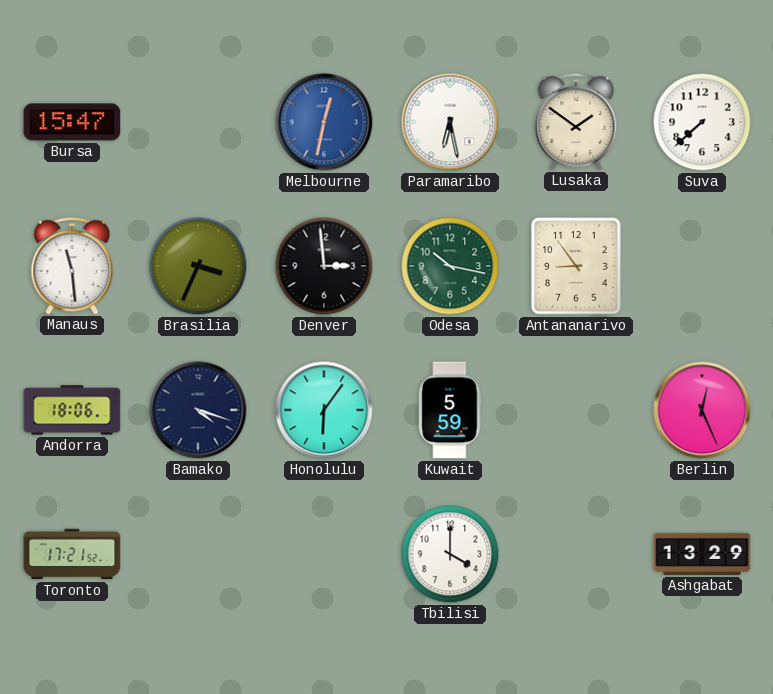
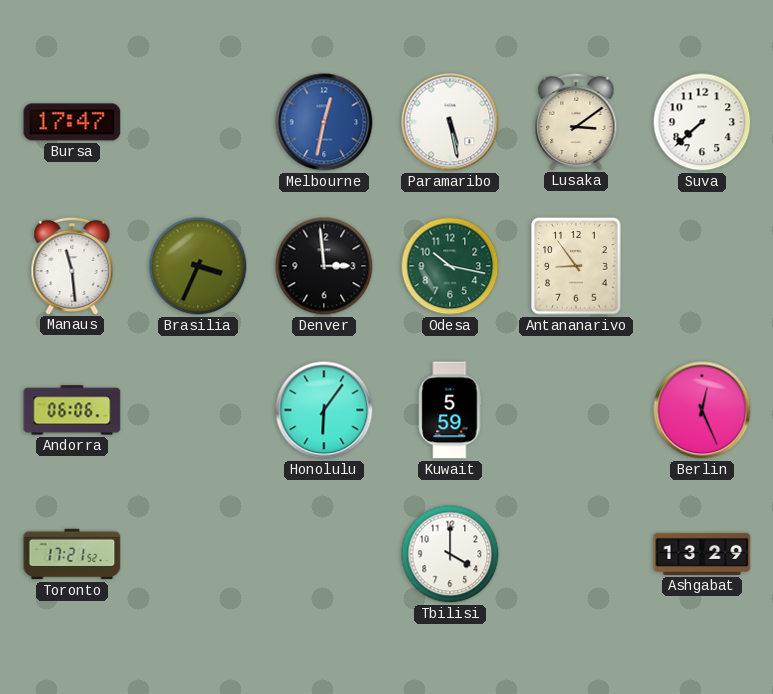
Bursa: 15:47 -> 17:47 (72, 122)
Paramaribo: 6:28 -> 5:28 (450, 122)
Lusaka: 1:51 -> 3:09 (576, 121)
Andorra: 18:06 -> 06:06 (72, 410)
Bamako: 4:18 -> none (198, 410)
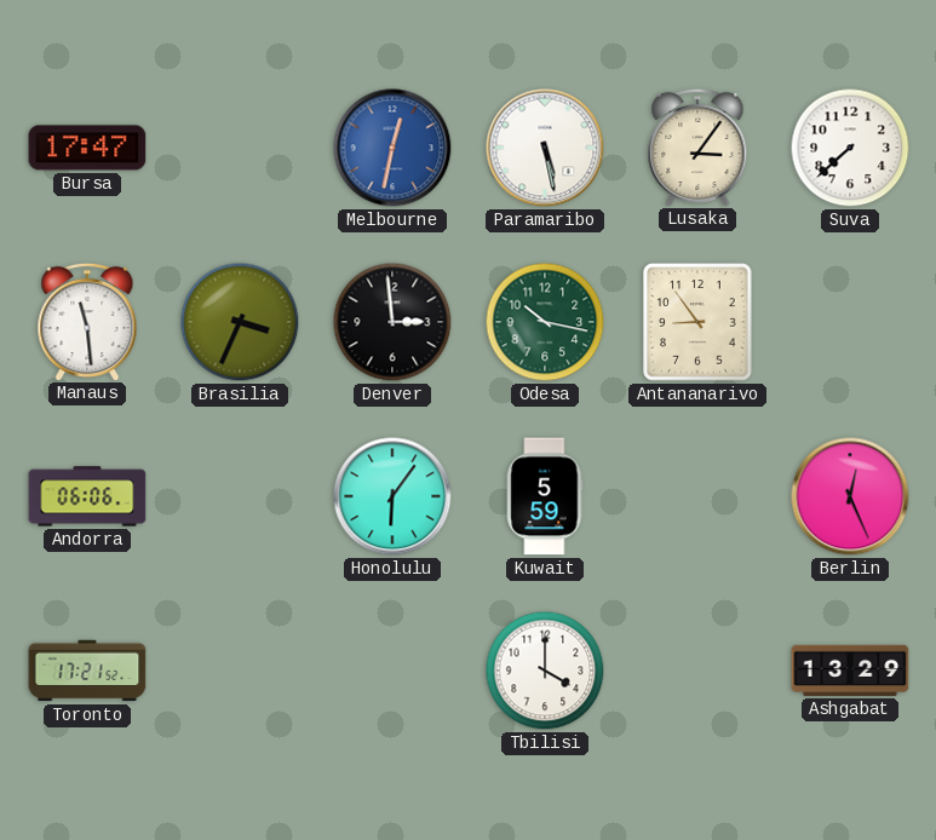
Lusaka: 3:09 -> 3:06 (697, 146)
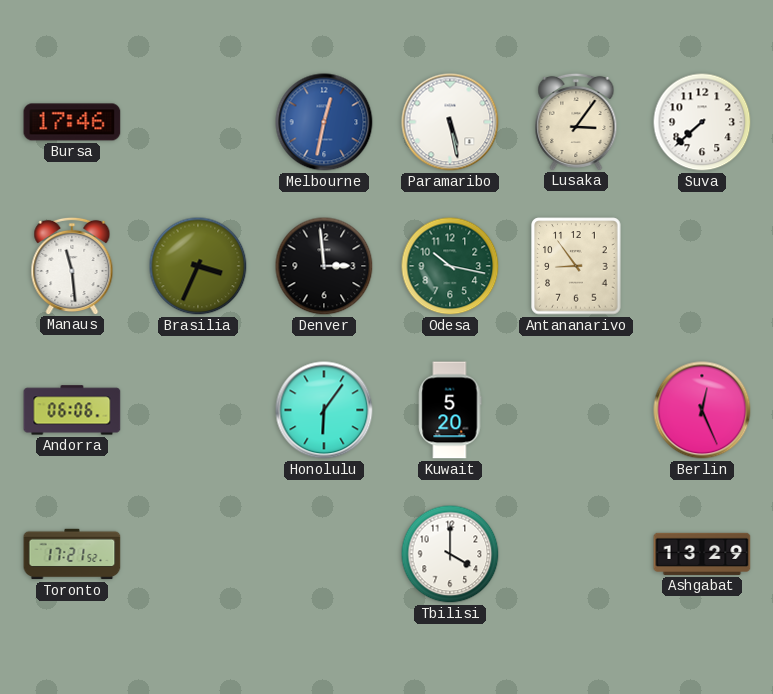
Bursa: 17:47 -> 17:46 (72, 122)
Kuwait: 5:59 -> 5:20 (450, 410)
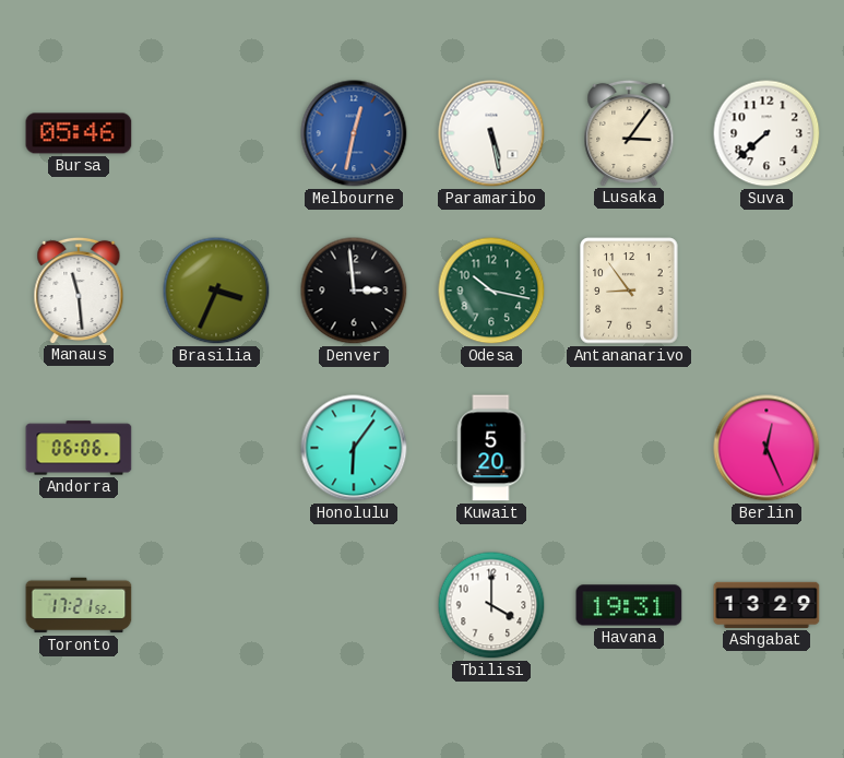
Bursa: 17:46 -> 05:46 (79, 133)
Havana: none -> 19:31 (629, 605)
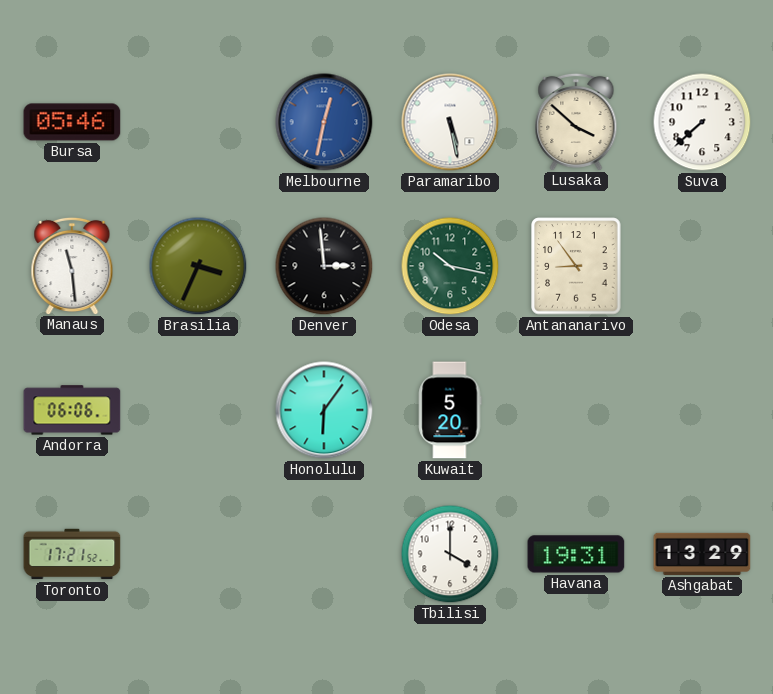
Lusaka: 3:06 -> 3:52 (576, 121)
Berlin: 12:26 -> none (766, 448)
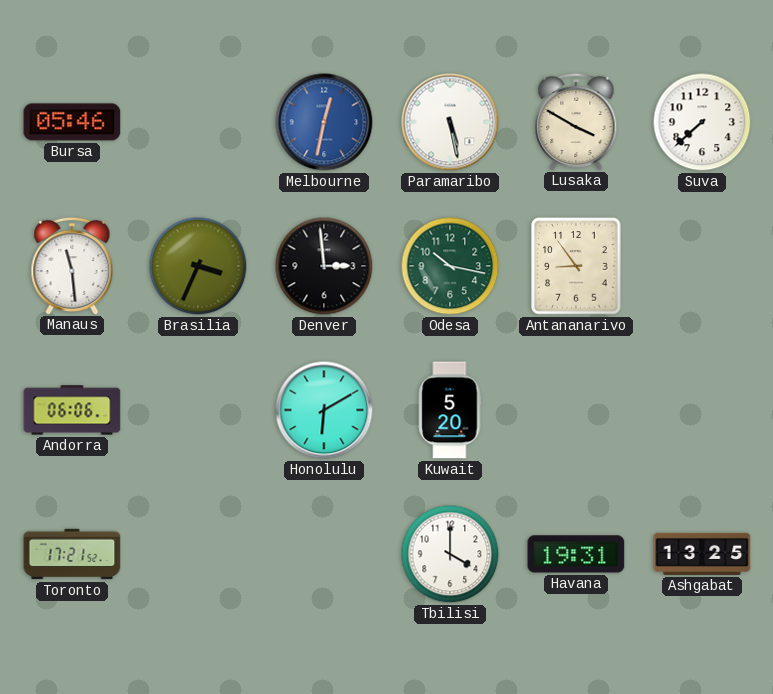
Lusaka: 3:52 -> 3:50 (576, 121)
Honolulu: 6:06 -> 6:10 (324, 410)
Ashgabat: 13:29 -> 13:25 (702, 554)
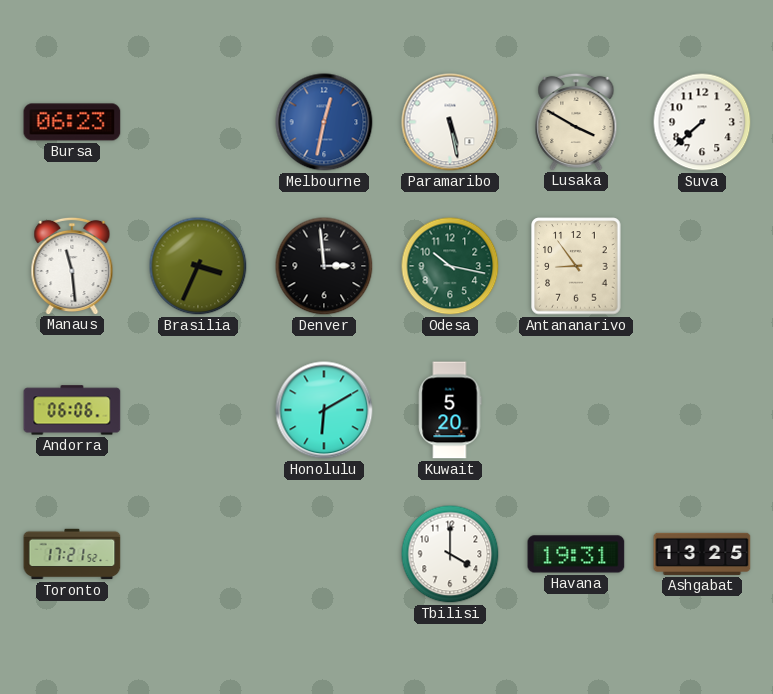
Bursa: 05:46 -> 06:23 (72, 122)
